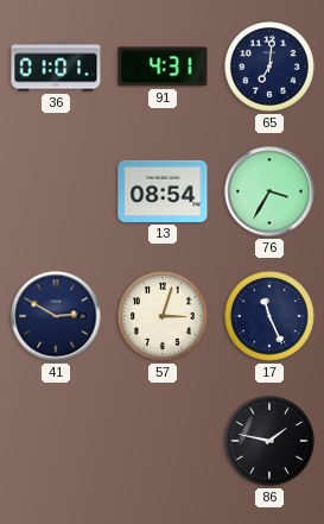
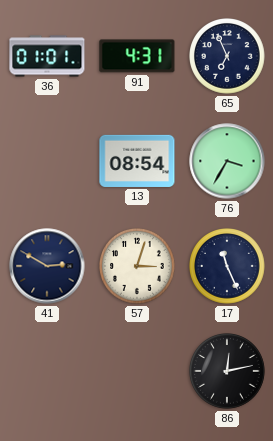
65: 7:01 -> 6:56 (228, 57)
86: 1:47 -> 12:13 (228, 372)
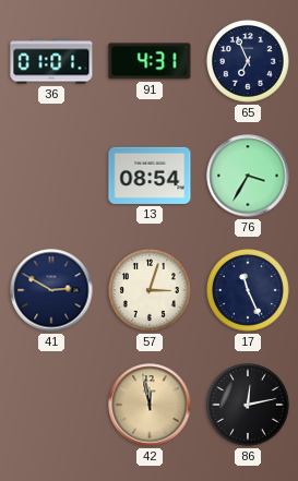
42: none -> 11:58 (150, 405)
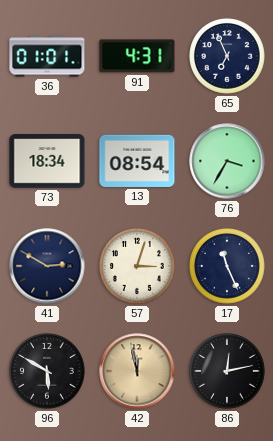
73: none -> 18:34 (47, 161)
96: none -> 5:50 (48, 372)
